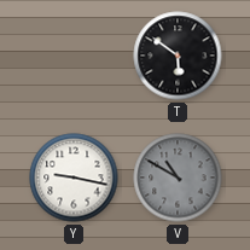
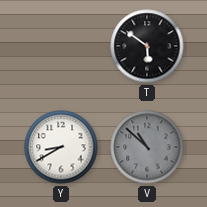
Y: 9:17 -> 8:40 (61, 147)
V: 10:50 -> 10:52 (147, 147)
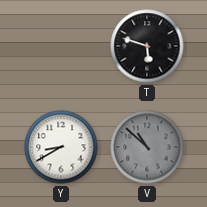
T: 5:51 -> 5:48 (147, 46)
